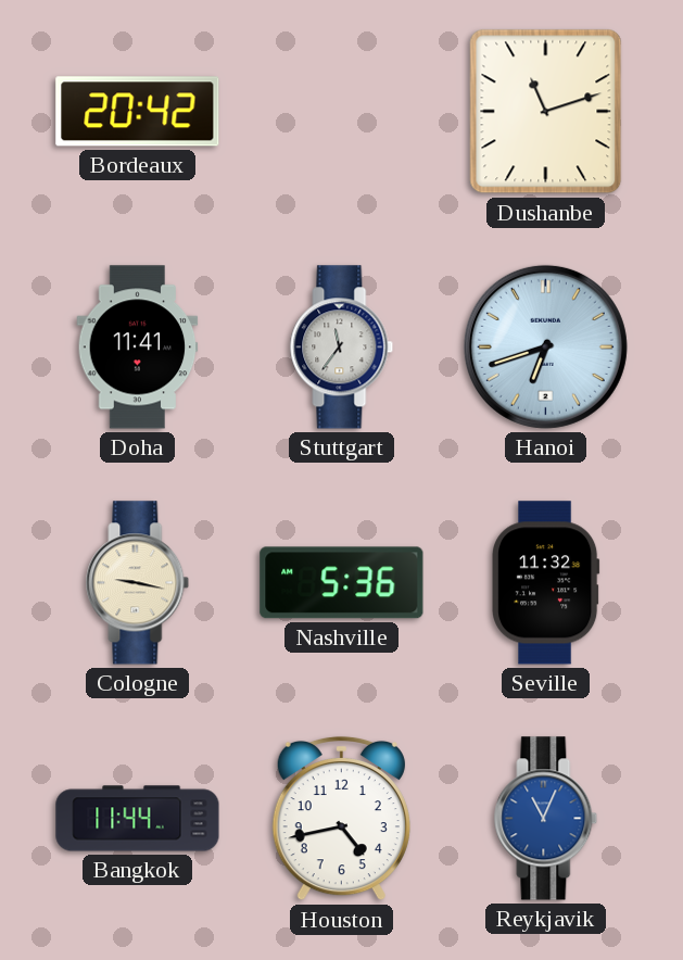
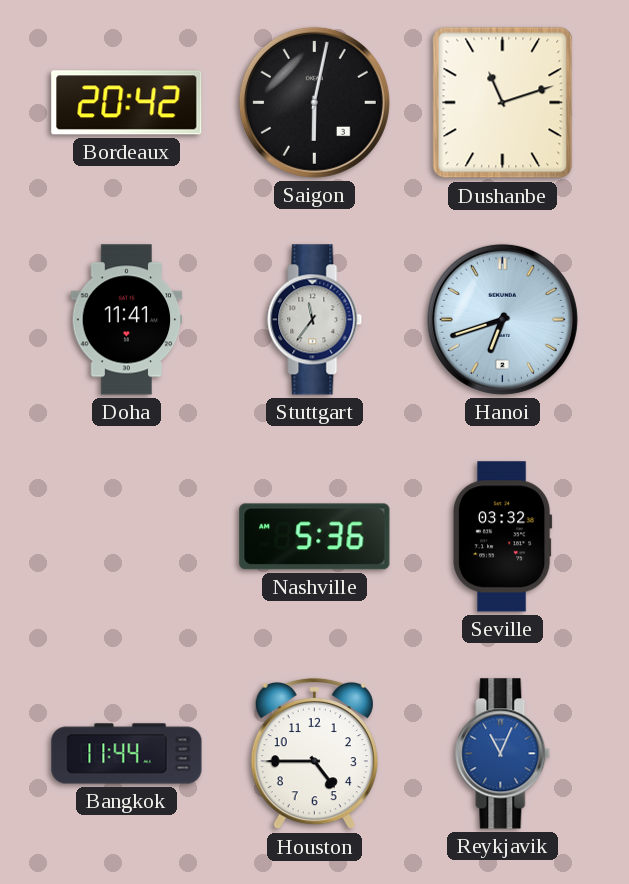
Saigon: none -> 6:02 (314, 102)
Cologne: 9:17 -> none (138, 583)
Seville: 11:32 -> 03:32 (503, 537)
Houston: 4:43 -> 4:45 (314, 754)
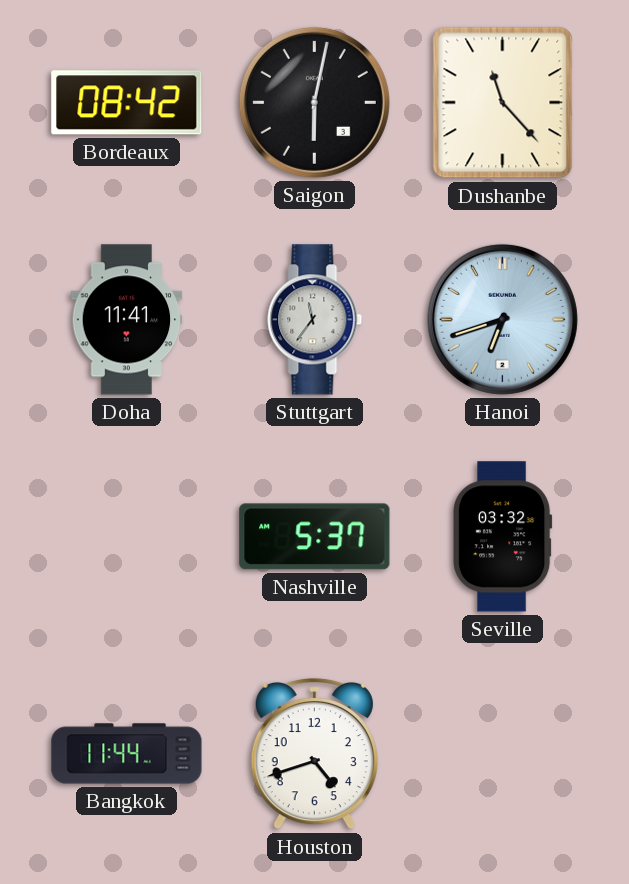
Bordeaux: 20:42 -> 08:42 (127, 103)
Dushanbe: 11:12 -> 11:23 (503, 103)
Nashville: 5:36 -> 5:37 (315, 537)
Houston: 4:45 -> 4:42 (314, 754)
Reykjavik: 11:04 -> none (503, 754)
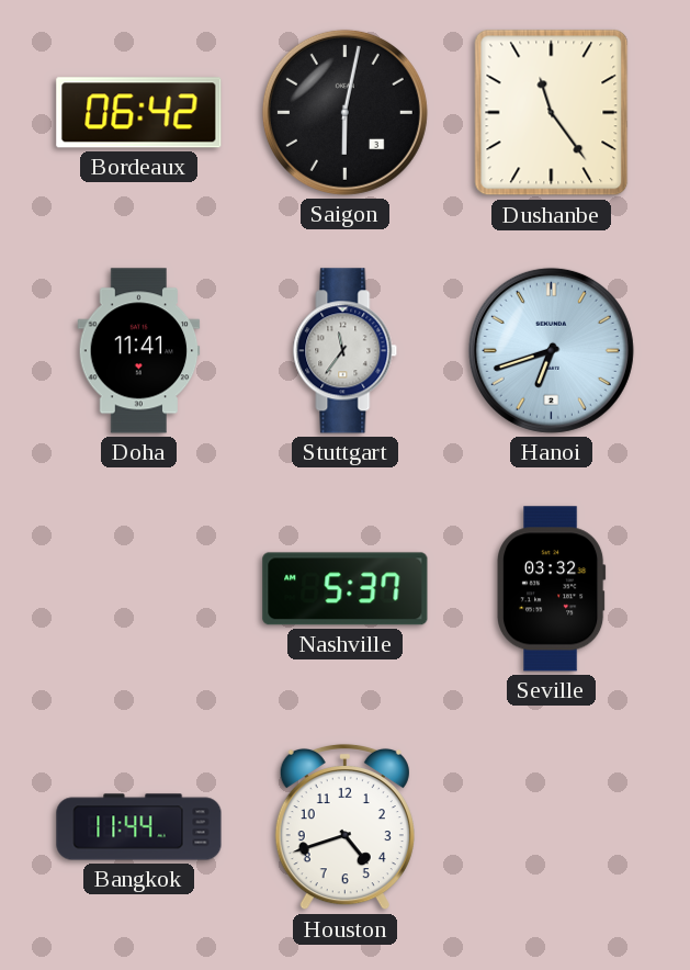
Bordeaux: 08:42 -> 06:42 (139, 113)
Dushanbe: 11:23 -> 11:24 (552, 113)
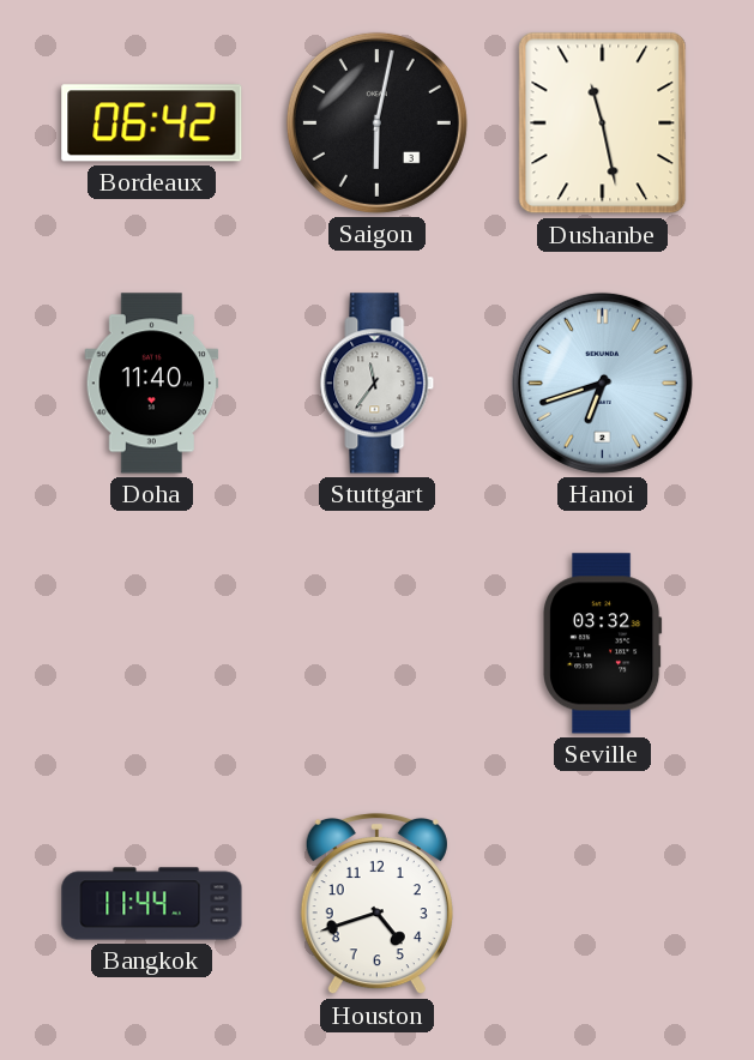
Dushanbe: 11:24 -> 11:28 (603, 124)
Doha: 11:41 -> 11:40 (152, 384)
Nashville: 5:37 -> none (346, 589)
